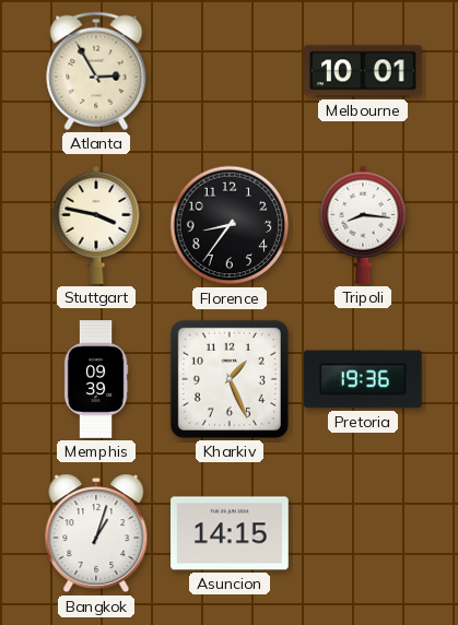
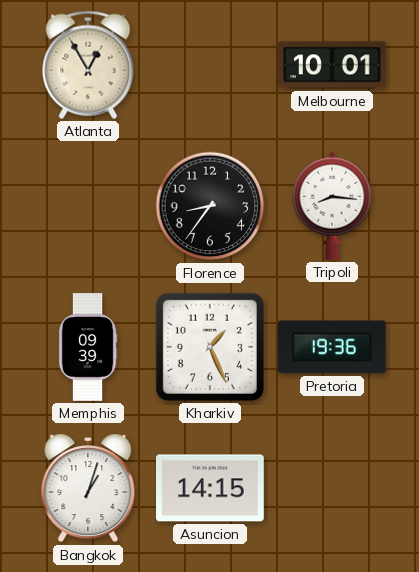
Atlanta: 2:55 -> 12:55 (88, 65)
Stuttgart: 3:47 -> none (96, 225)
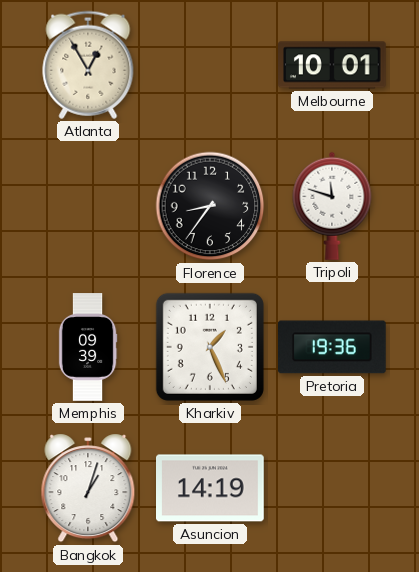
Tripoli: 8:16 -> 11:48 (332, 206)
Asuncion: 14:15 -> 14:19 (211, 488)
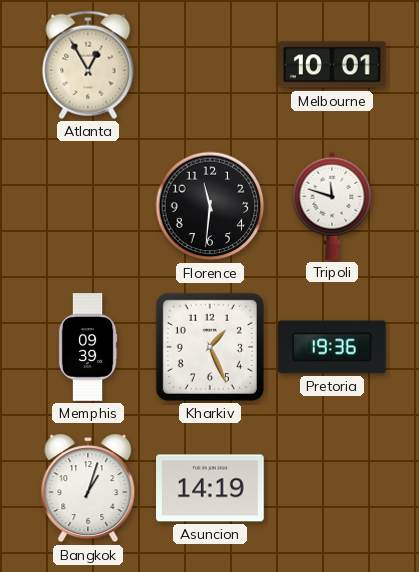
Florence: 8:36 -> 11:31 (210, 206)
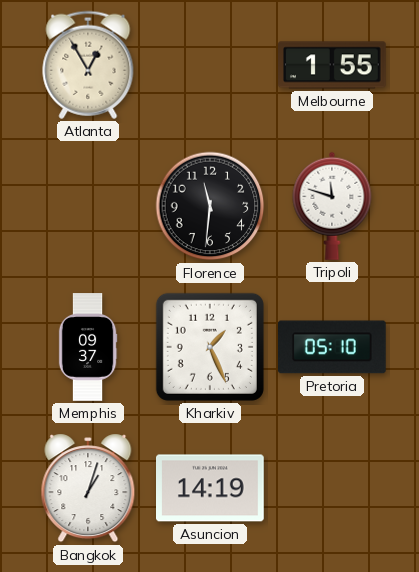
Melbourne: 10:01 -> 1:55 (333, 65)
Memphis: 09:39 -> 09:37 (88, 347)
Pretoria: 19:36 -> 05:10 (332, 347)
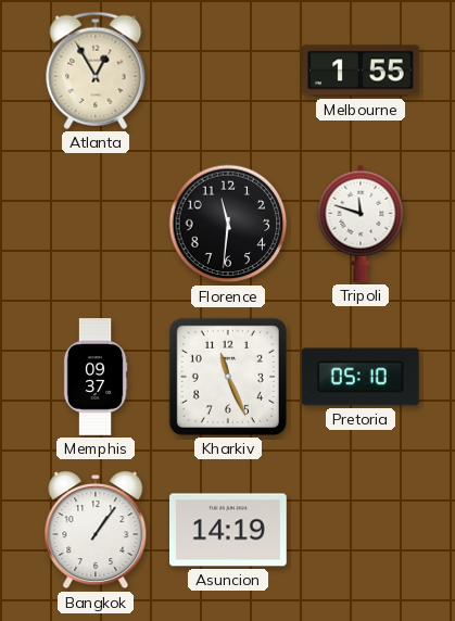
Kharkiv: 1:26 -> 11:26 (228, 377)
Bangkok: 1:03 -> 1:06 (96, 530)
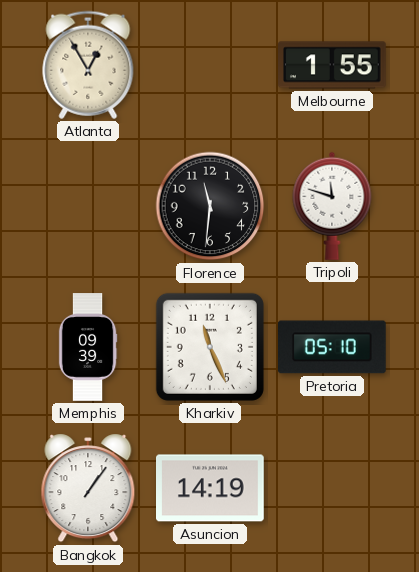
Memphis: 09:37 -> 09:39 (88, 347)
